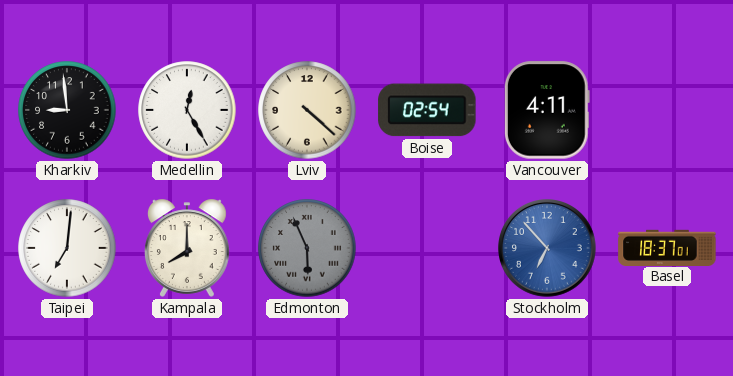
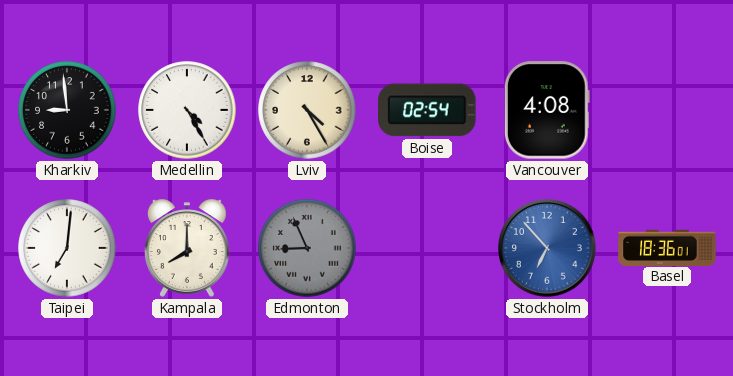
Medellin: 12:25 -> 4:25 (187, 110)
Lviv: 4:22 -> 4:25 (307, 110)
Vancouver: 4:11 -> 4:08 (547, 110)
Edmonton: 5:56 -> 8:56 (307, 248)
Basel: 18:37 -> 18:36 (667, 247)
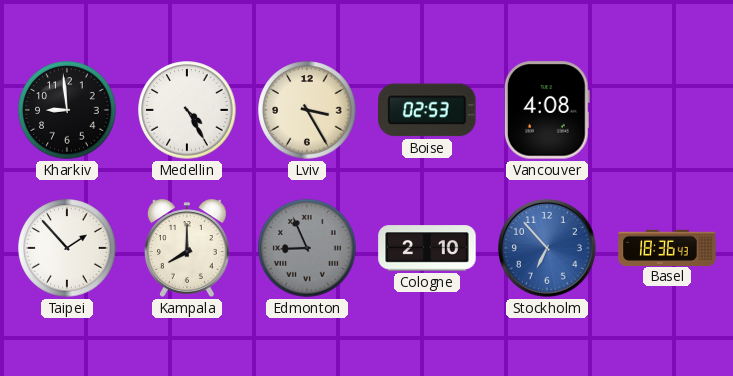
Lviv: 4:25 -> 3:25 (307, 110)
Boise: 02:54 -> 02:53 (427, 110)
Taipei: 7:01 -> 1:53 (67, 248)
Cologne: none -> 2:10 (427, 248)
Basel: 18:36:01 -> 18:36:43 (667, 247)
